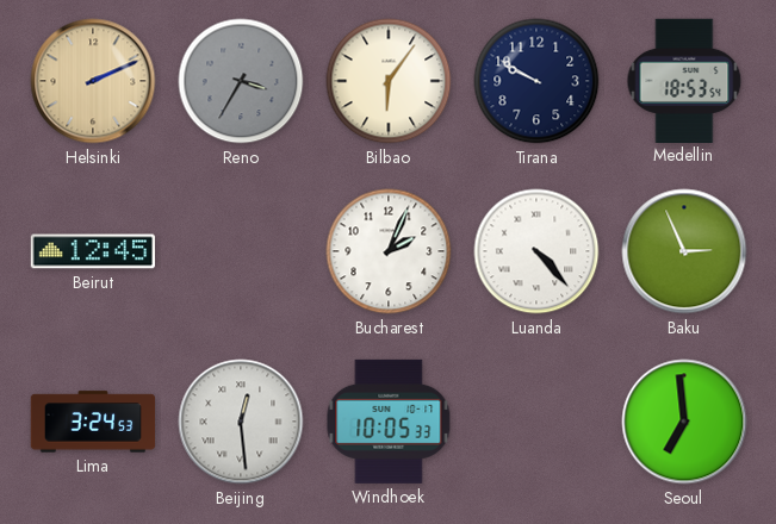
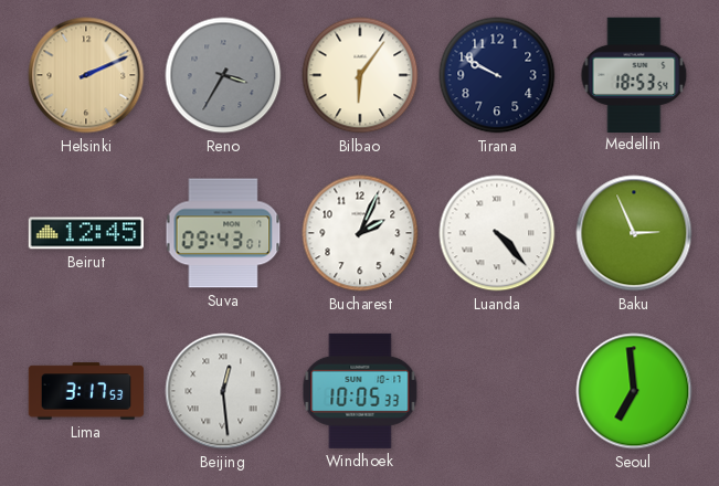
Suva: none -> 09:43 (223, 233)
Lima: 3:24 -> 3:17 (86, 391)
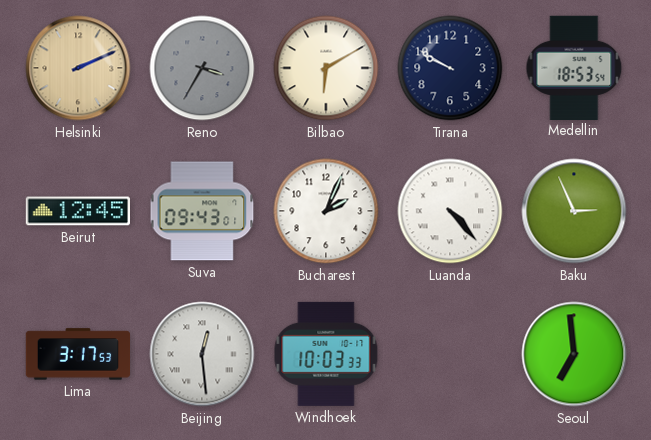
Bilbao: 6:06 -> 6:10 (326, 68)
Windhoek: 10:05 -> 10:03 (326, 354)
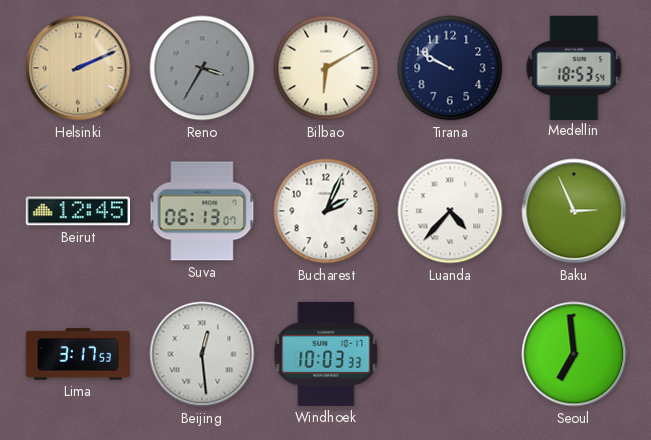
Suva: 09:43 -> 06:13 (202, 211)
Luanda: 4:23 -> 4:37 (450, 211)
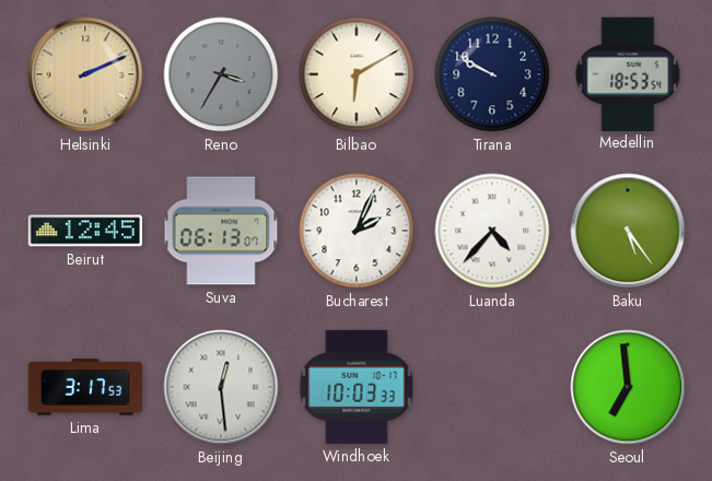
Baku: 2:56 -> 5:24 (628, 231)
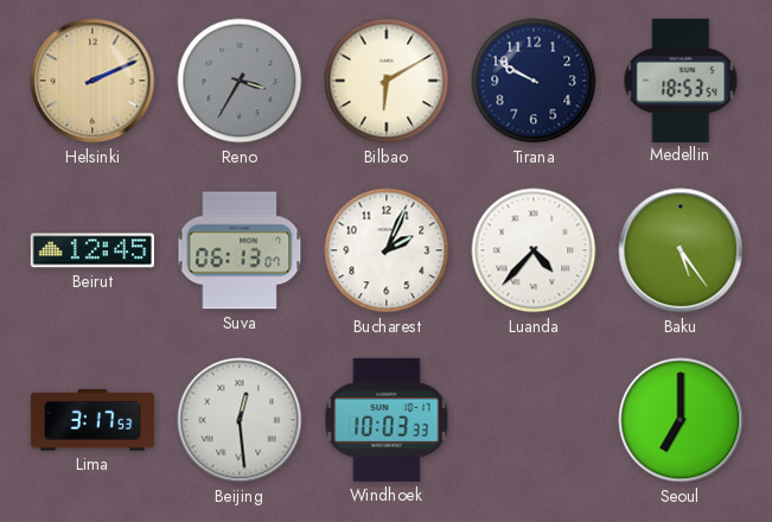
Seoul: 6:59 -> 7:00 (681, 420)
